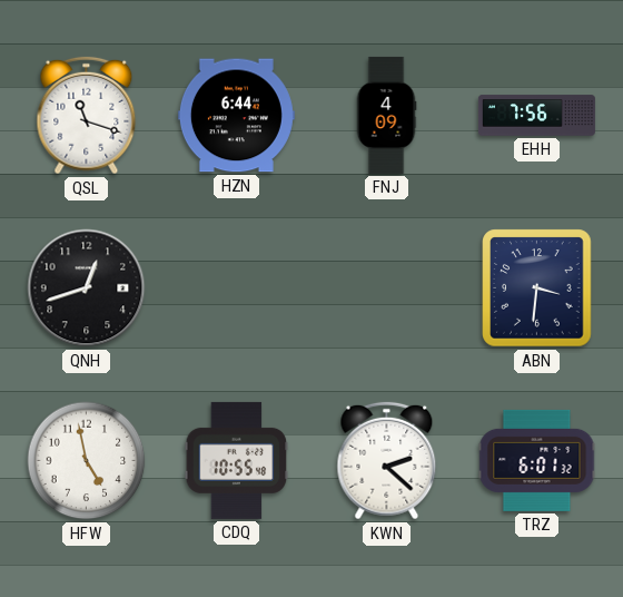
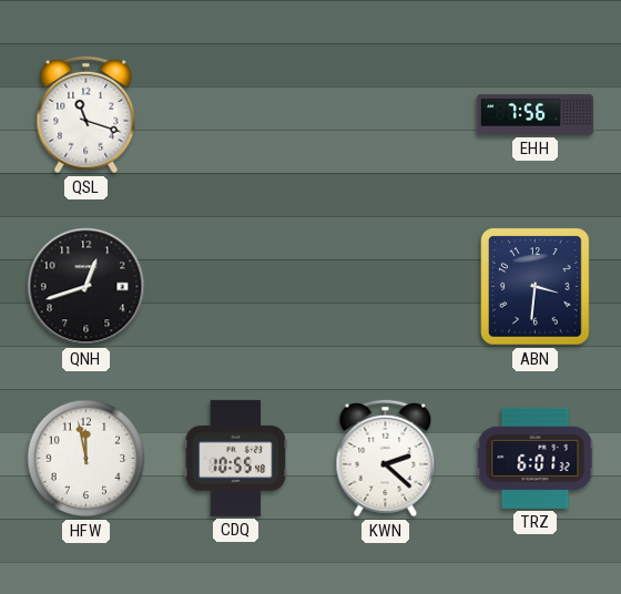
HZN: 6:44 -> none (236, 116)
FNJ: 4:09 -> none (386, 115)
HFW: 4:58 -> 11:58 (86, 459)
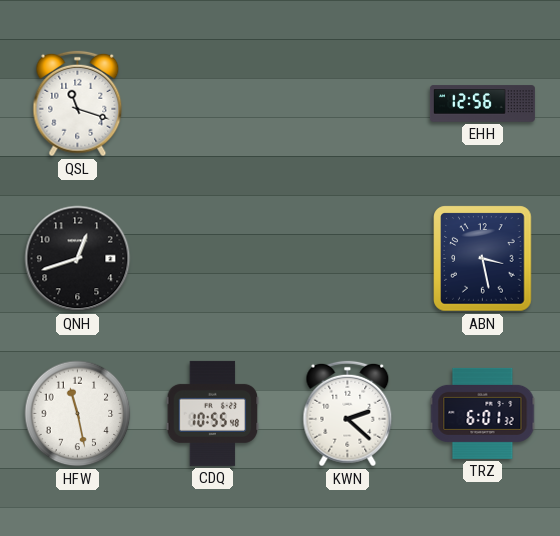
EHH: 7:56 -> 12:56 (482, 104)
ABN: 3:31 -> 3:28 (483, 259)
HFW: 11:58 -> 11:28 (78, 414)
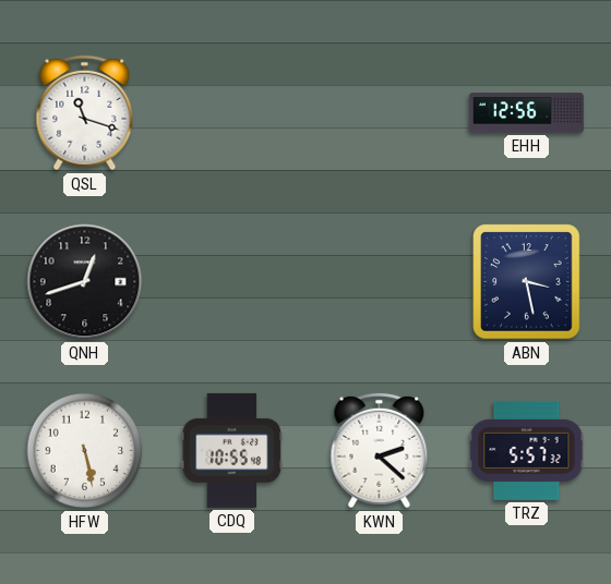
HFW: 11:28 -> 5:28 (85, 451)
TRZ: 6:01 -> 5:57 (527, 450)
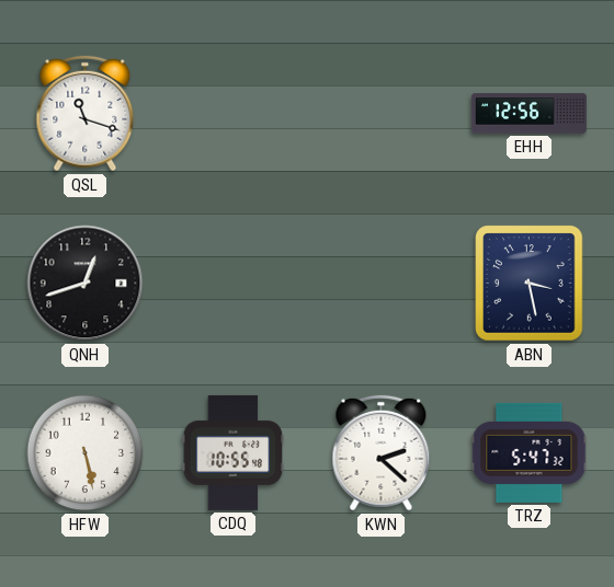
TRZ: 5:57 -> 5:47 (530, 452)
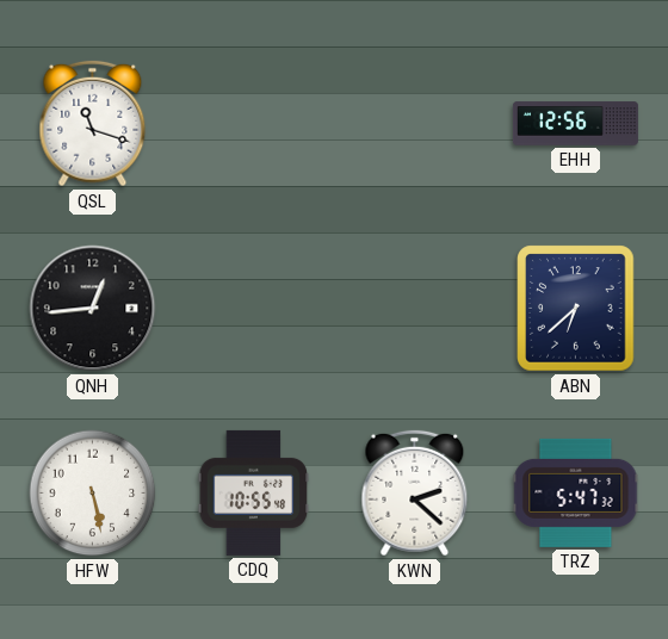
QNH: 12:42 -> 12:44 (93, 309)
ABN: 3:28 -> 6:38 (576, 309)
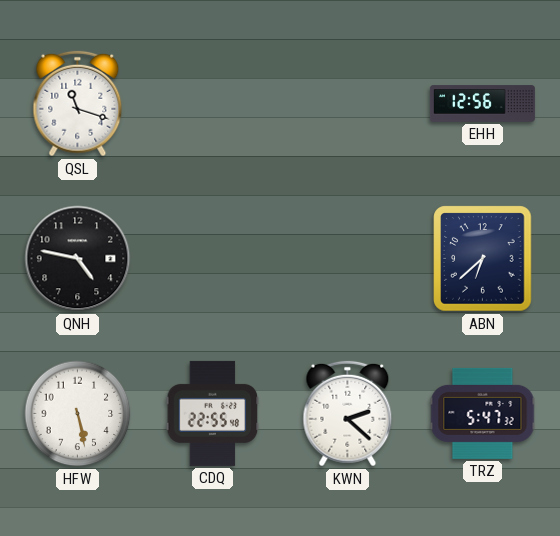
QNH: 12:44 -> 4:47 (78, 259)
CDQ: 10:55 -> 22:55 (213, 413)
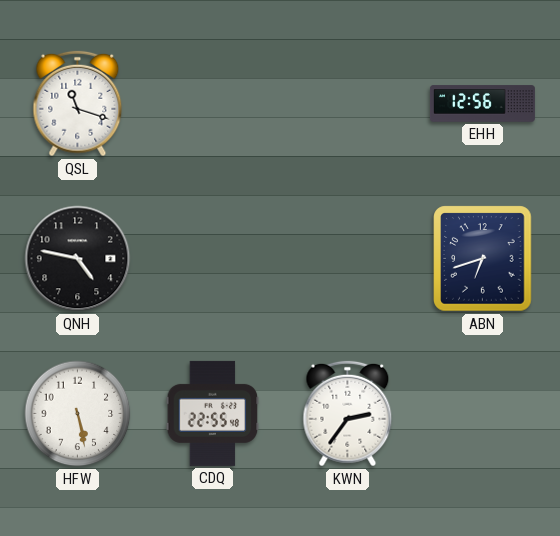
ABN: 6:38 -> 6:42 (483, 259)
KWN: 2:22 -> 2:36 (348, 414)
TRZ: 5:47 -> none (483, 413)
